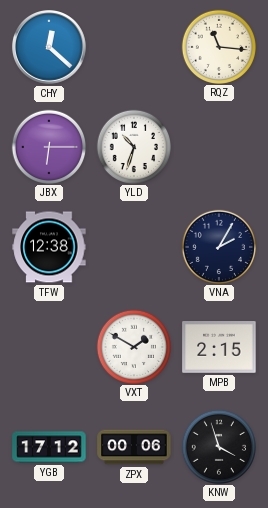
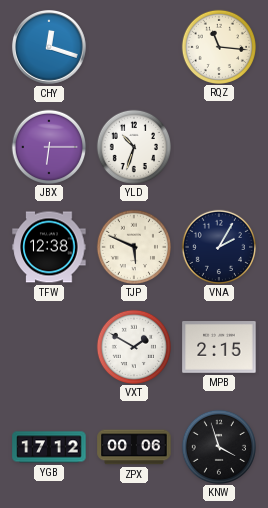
CHY: 12:22 -> 12:18 (50, 48)
TJP: none -> 5:49 (133, 246)
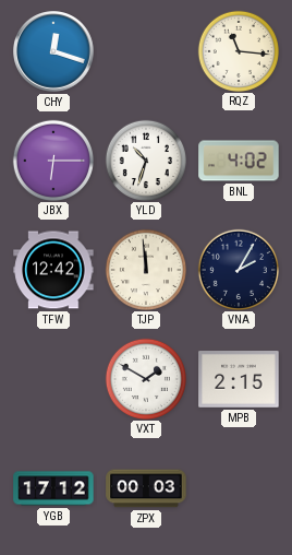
BNL: none -> 4:02 (239, 161)
TFW: 12:38 -> 12:42 (53, 270)
TJP: 5:49 -> 11:59 (145, 269)
ZPX: 00:06 -> 00:03 (146, 488)
KNW: 3:57 -> none (218, 446)
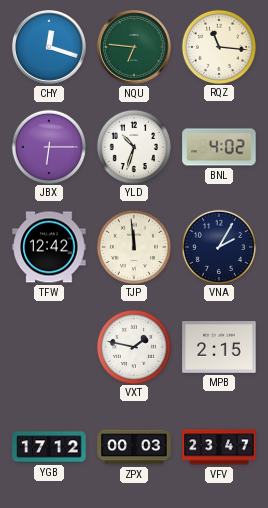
NQU: none -> 6:46 (135, 48)
VXT: 1:50 -> 1:47 (133, 346)
VFV: none -> 23:47 (219, 447)
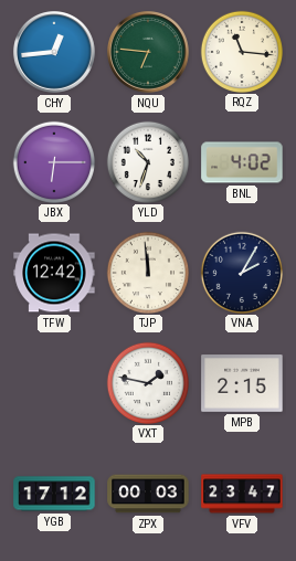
CHY: 12:18 -> 12:44 (55, 53)
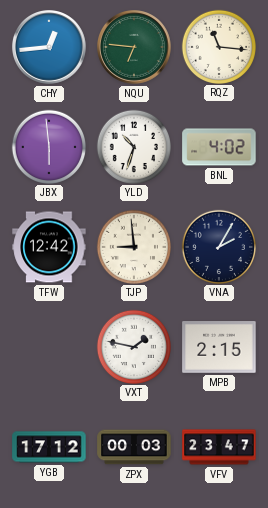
JBX: 6:15 -> 5:59 (48, 146)
TJP: 11:59 -> 8:59 (133, 246)
